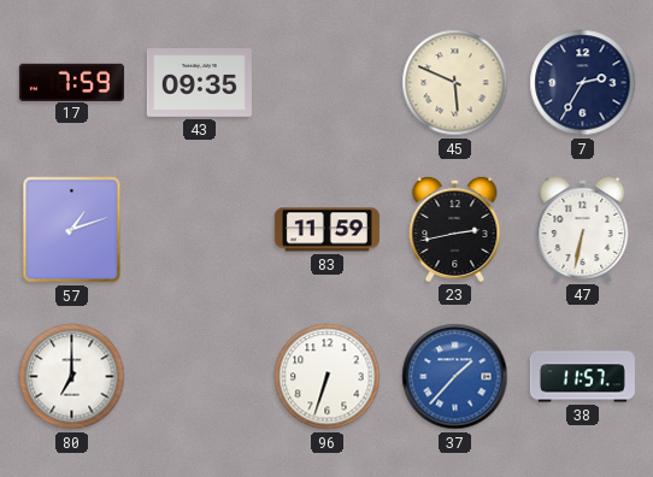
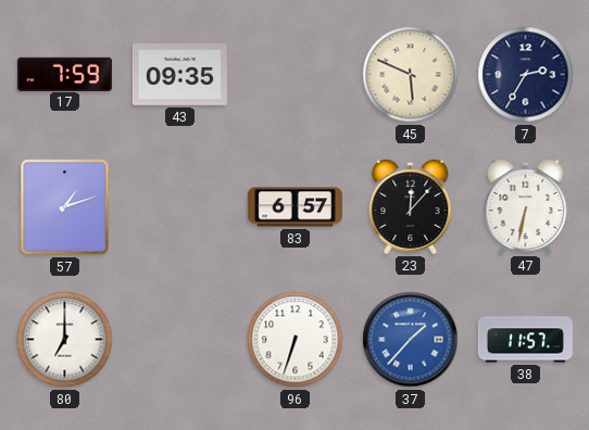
83: 11:59 -> 6:57 (294, 207)
23: 2:43 -> 12:07 (411, 206)
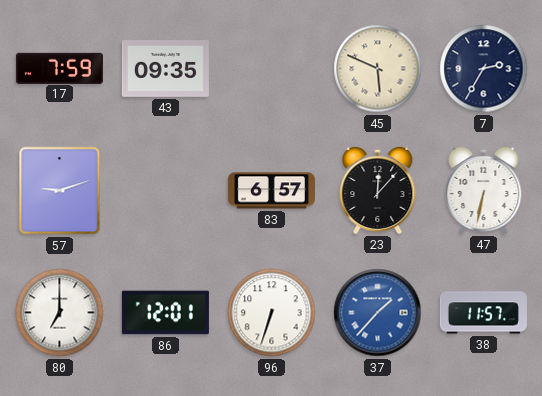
57: 1:12 -> 9:12 (60, 191)
86: none -> 12:01 (165, 313)
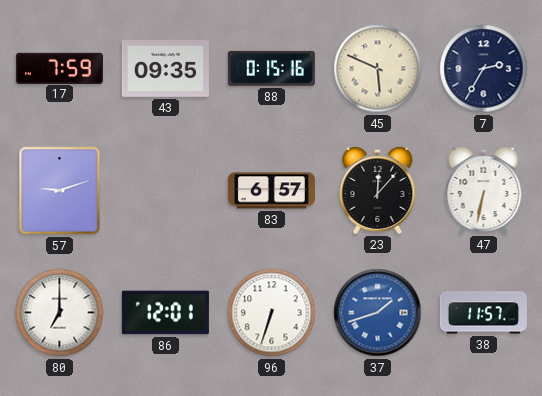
88: none -> 0:15 (271, 68)
37: 1:37 -> 1:42 (378, 313)
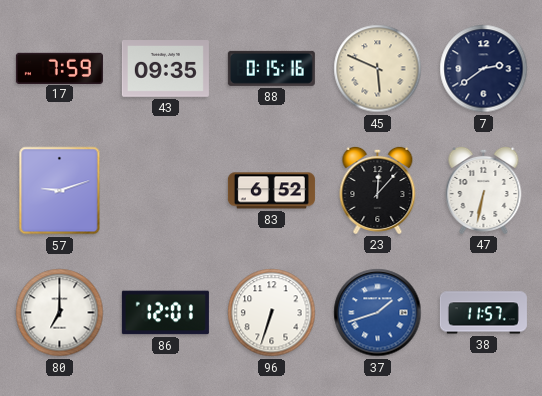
7: 2:35 -> 2:39 (484, 69)
83: 6:57 -> 6:52 (271, 191)
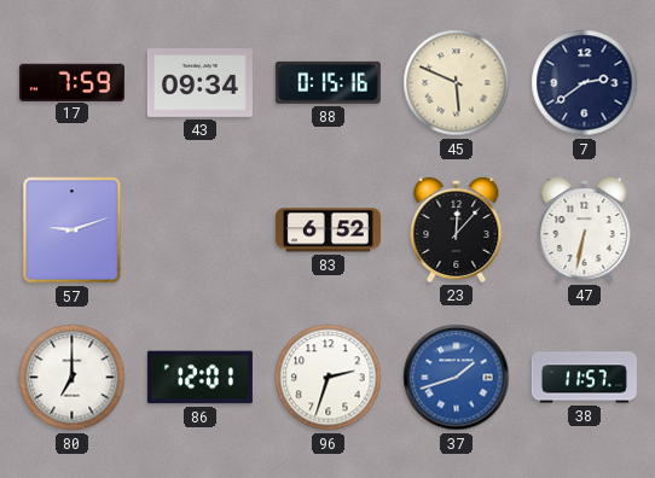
43: 09:35 -> 09:34 (199, 83)
96: 6:33 -> 2:33 (329, 378)
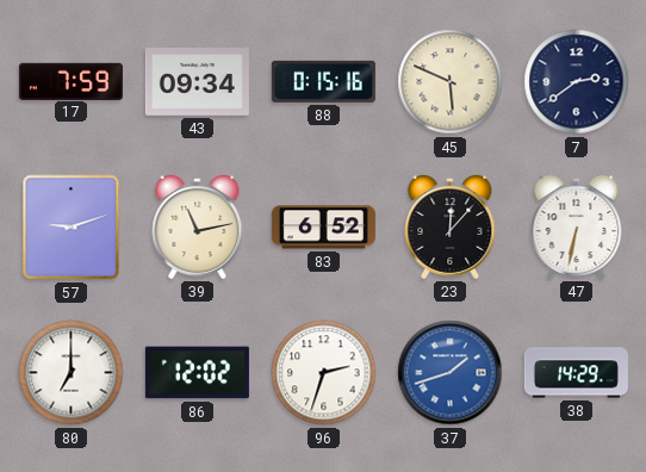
39: none -> 11:13 (198, 226)
86: 12:01 -> 12:02 (197, 373)
38: 11:57 -> 14:29 (576, 373)
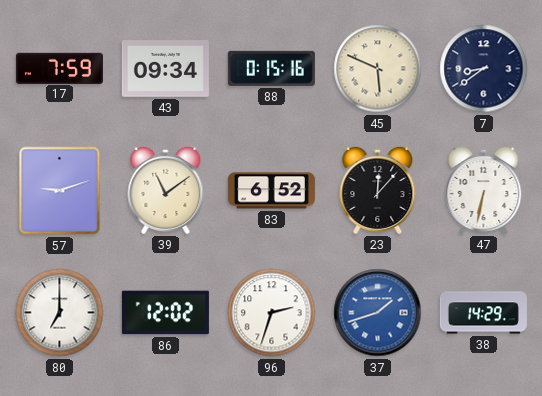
7: 2:39 -> 8:39 (484, 69)
39: 11:13 -> 11:09 (166, 190)
